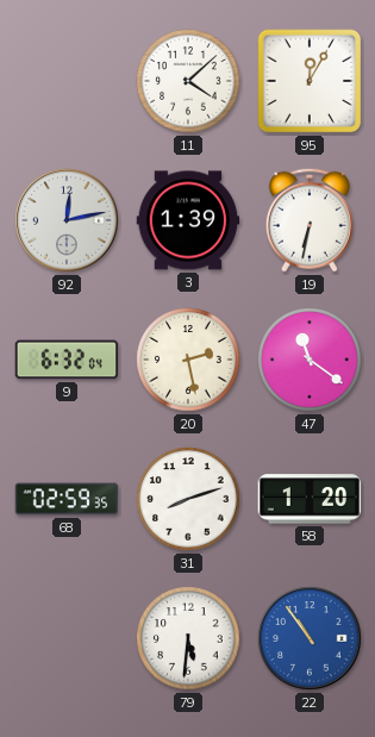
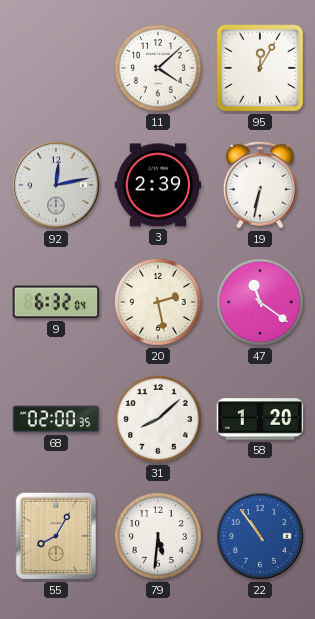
3: 1:39 -> 2:39 (158, 185)
68: 02:59 -> 02:00 (56, 419)
31: 8:12 -> 8:08 (158, 419)
55: none -> 8:05 (56, 536)
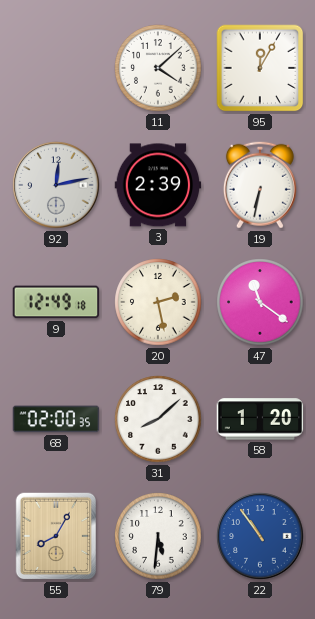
9: 6:32 -> 12:49 (56, 302)
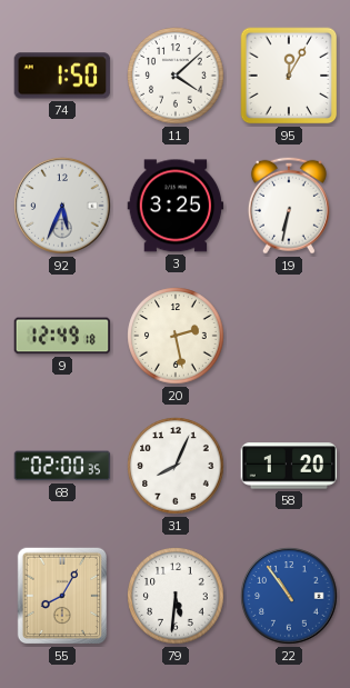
74: none -> 1:50 (62, 76)
92: 12:13 -> 5:34 (62, 206)
3: 2:39 -> 3:25 (176, 206)
47: 11:21 -> none (260, 302)
31: 8:08 -> 8:04 (176, 466)
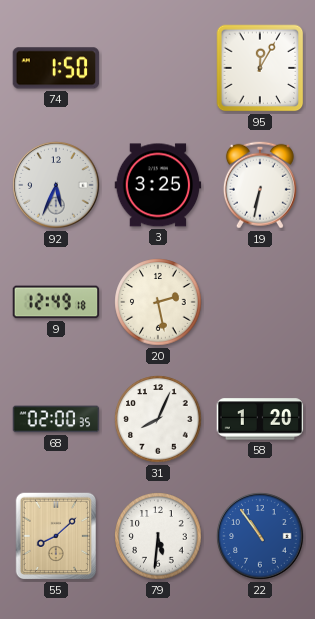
11: 4:08 -> none (176, 76)
55: 8:05 -> 8:08 (56, 536)
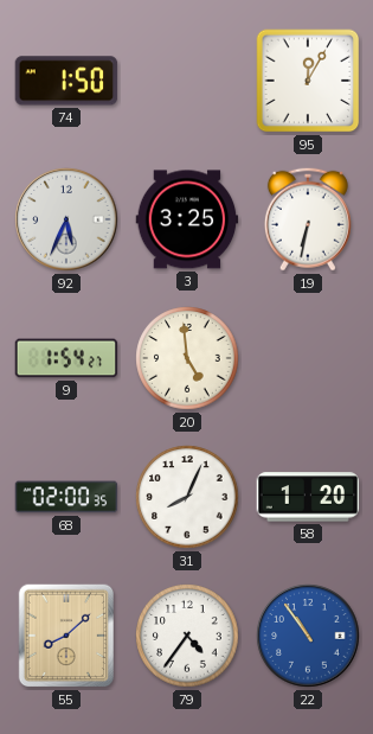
9: 12:49 -> 1:54 (66, 358)
20: 2:28 -> 4:59 (187, 358)
79: 5:31 -> 4:36 (187, 636)
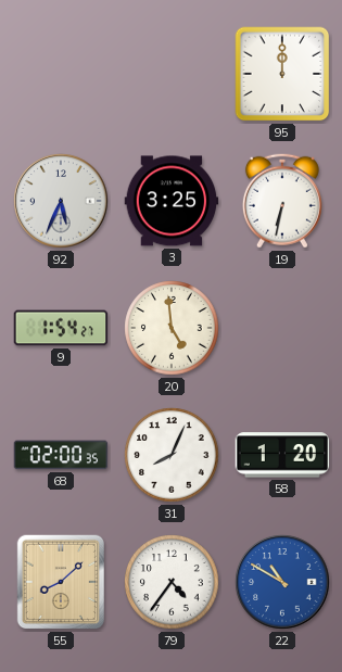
74: 1:50 -> none (66, 81)
95: 12:05 -> 12:00 (282, 74)
22: 10:54 -> 10:50 (282, 582)
